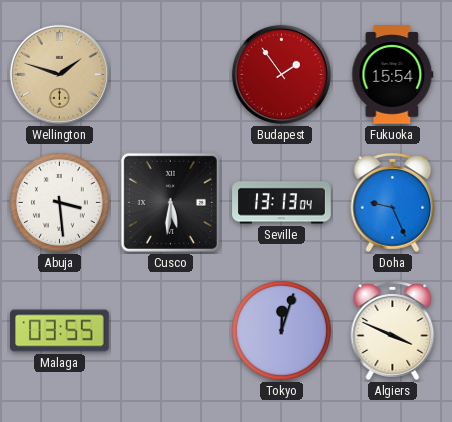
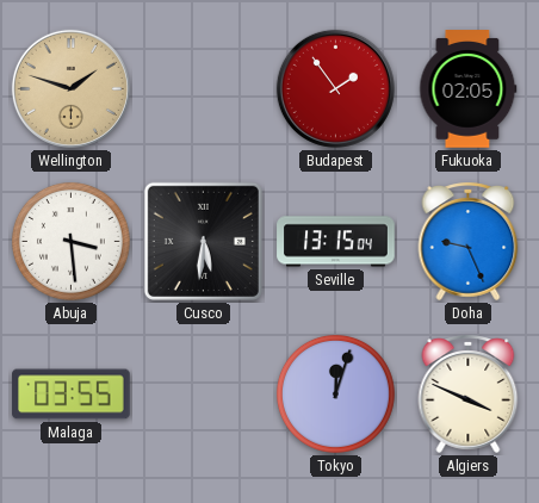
Fukuoka: 15:54 -> 02:05 (469, 89)
Seville: 13:13 -> 13:15 (336, 242)
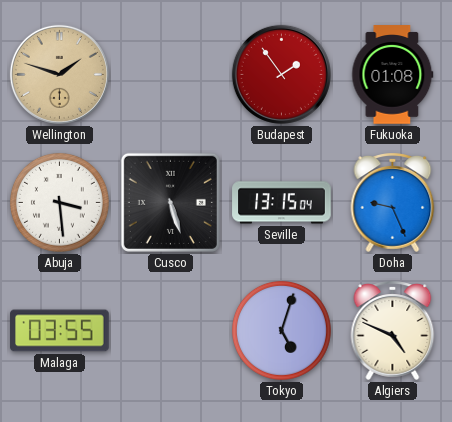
Fukuoka: 02:05 -> 01:08 (393, 75)
Cusco: 5:31 -> 5:27 (170, 202)
Tokyo: 12:03 -> 5:03 (281, 330)
Algiers: 3:49 -> 4:49 (393, 330)
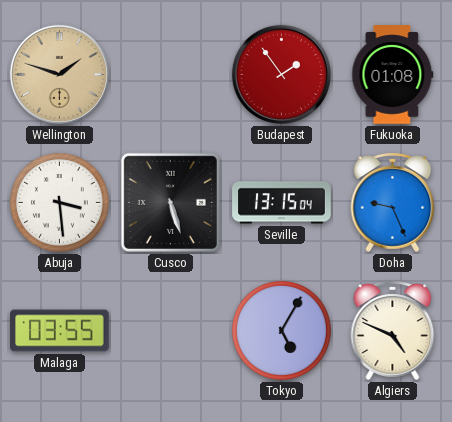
Tokyo: 5:03 -> 5:05 (281, 330)
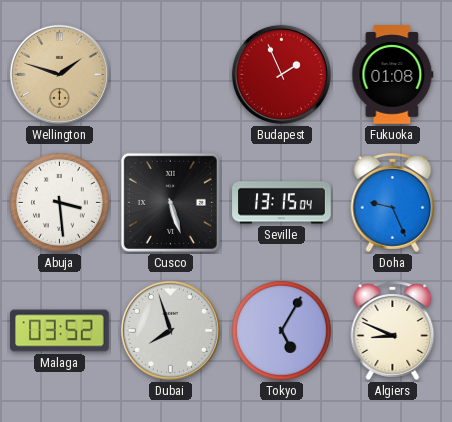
Budapest: 1:54 -> 1:56 (281, 74)
Malaga: 03:55 -> 03:52 (60, 331)
Dubai: none -> 7:57 (170, 330)
Algiers: 4:49 -> 8:49 (393, 330)
